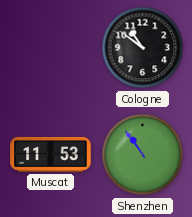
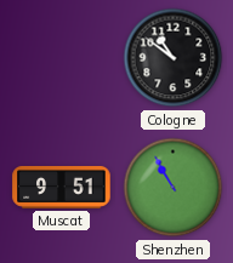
Muscat: 11:53 -> 9:51 (62, 187)
Shenzhen: 10:54 -> 10:55 (174, 188)
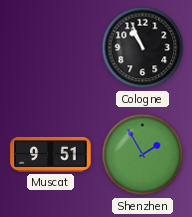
Cologne: 10:51 -> 10:56 (143, 48)
Shenzhen: 10:55 -> 1:55 (143, 155)
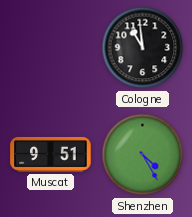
Cologne: 10:56 -> 10:59 (143, 48)
Shenzhen: 1:55 -> 4:25 (143, 155)
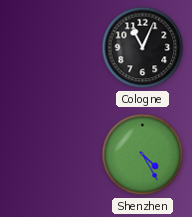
Cologne: 10:59 -> 11:04 (143, 48)
Muscat: 9:51 -> none (51, 154)
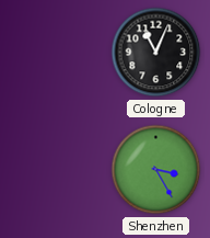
Shenzhen: 4:25 -> 3:25 (156, 170)
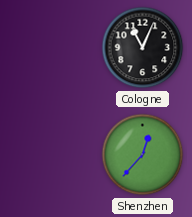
Shenzhen: 3:25 -> 12:37 (143, 155)
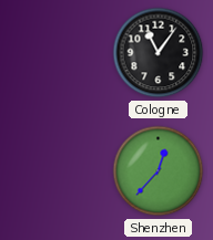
Cologne: 11:04 -> 11:06 (159, 53)
